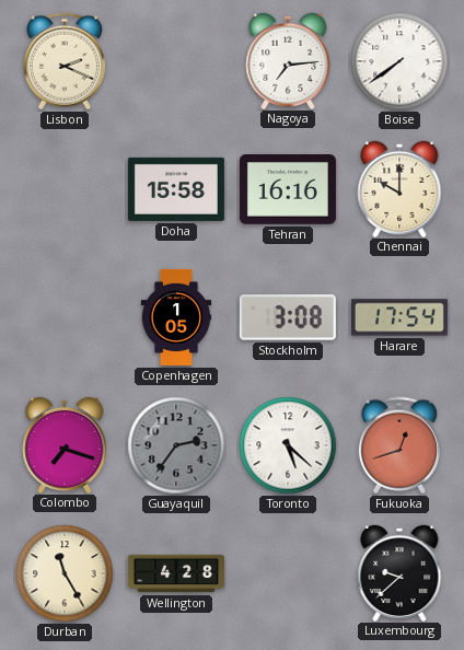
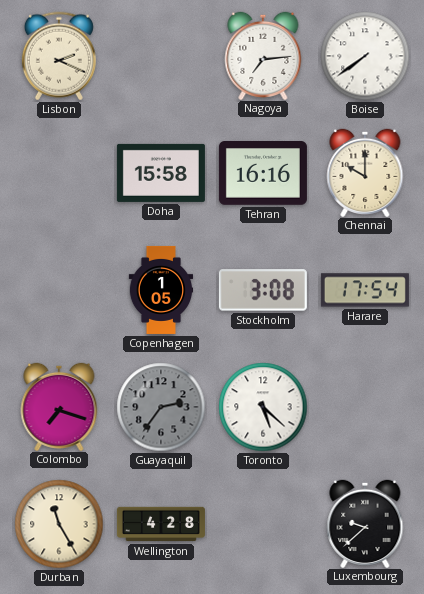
Fukuoka: 12:42 -> none (399, 445)
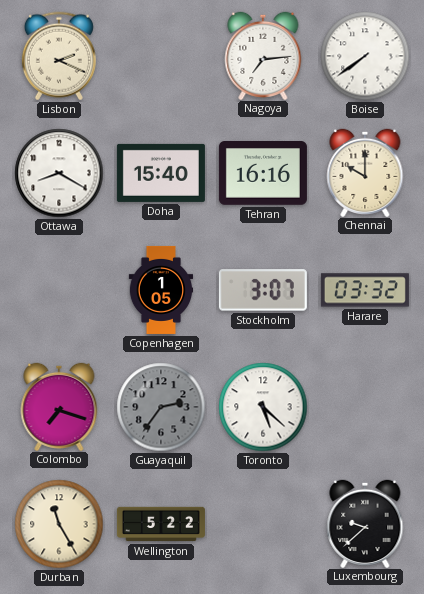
Ottawa: none -> 8:20 (59, 173)
Doha: 15:58 -> 15:40 (161, 173)
Stockholm: 3:08 -> 3:07 (263, 290)
Harare: 17:54 -> 03:32 (365, 290)
Wellington: 4:28 -> 5:22 (161, 524)
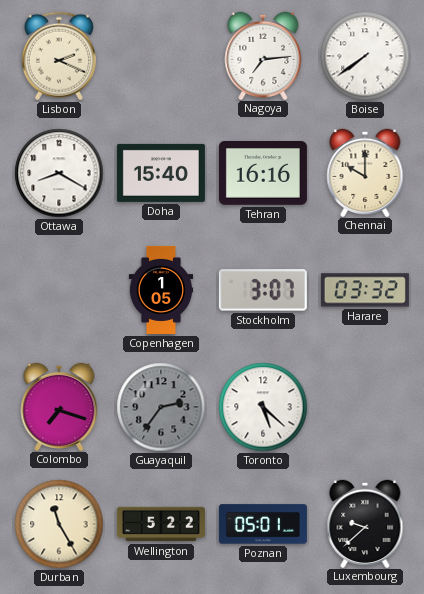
Poznan: none -> 05:01 (263, 524)
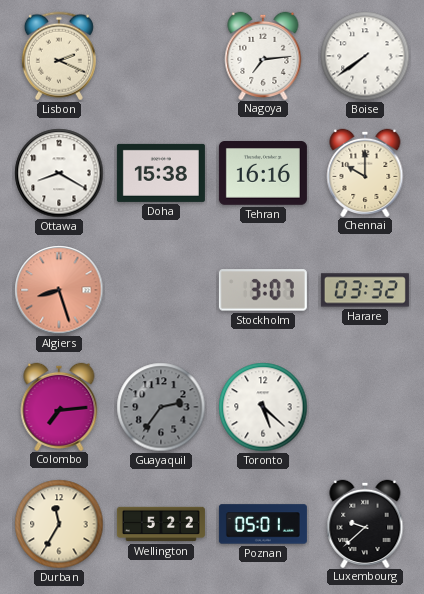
Doha: 15:40 -> 15:38 (161, 173)
Algiers: none -> 8:27 (59, 290)
Copenhagen: 1:05 -> none (161, 290)
Colombo: 7:18 -> 7:14 (59, 406)
Durban: 11:25 -> 11:35 (59, 524)
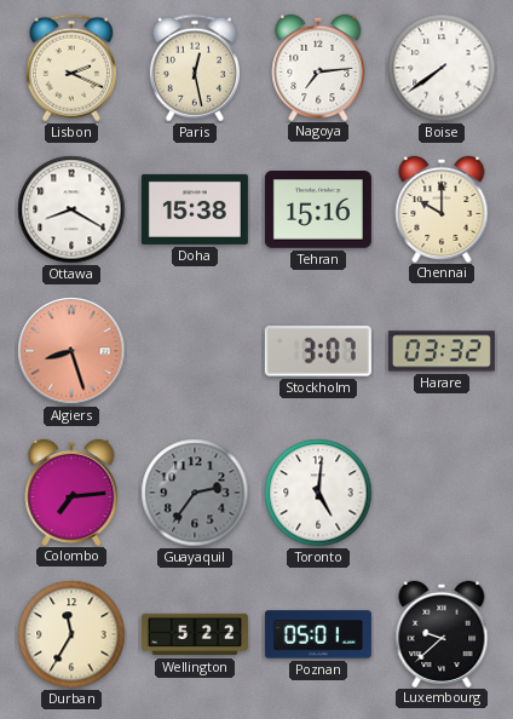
Paris: none -> 12:28 (195, 68)
Tehran: 16:16 -> 15:16 (318, 211)
Toronto: 5:22 -> 5:01 (318, 493)
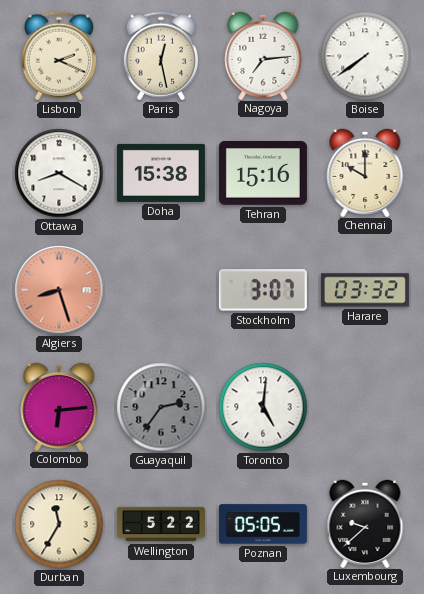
Colombo: 7:14 -> 6:14 (59, 406)
Poznan: 05:01 -> 05:05 (263, 524)
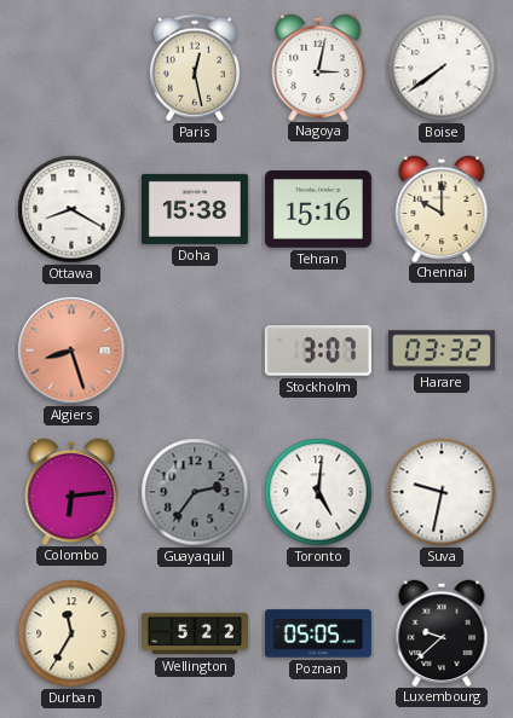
Lisbon: 2:19 -> none (59, 56)
Nagoya: 7:14 -> 3:02 (318, 66)
Suva: none -> 9:32 (442, 492)
